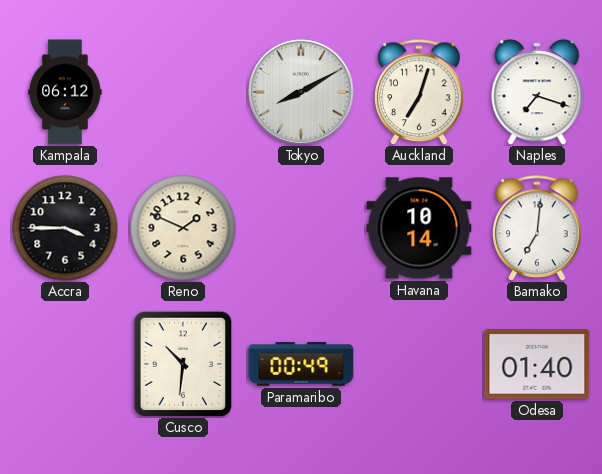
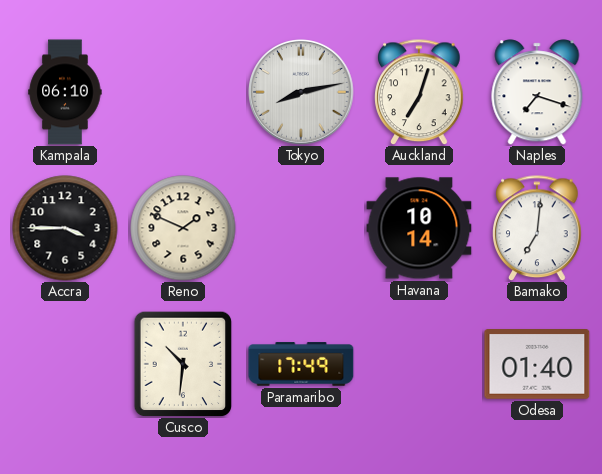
Kampala: 06:12 -> 06:10 (65, 92)
Tokyo: 8:10 -> 8:13 (302, 93)
Paramaribo: 00:49 -> 17:49 (301, 364)
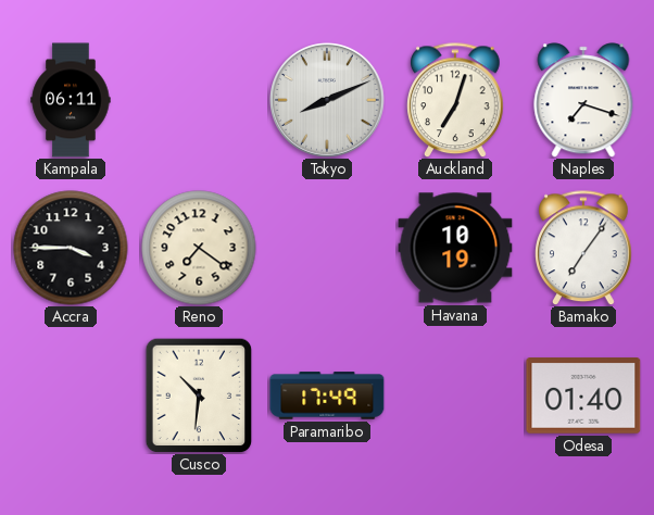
Kampala: 06:10 -> 06:11 (71, 100)
Tokyo: 8:13 -> 8:11 (328, 101)
Reno: 1:49 -> 7:21 (199, 248)
Havana: 10:14 -> 10:19 (455, 248)
Bamako: 7:01 -> 7:06 (583, 248)
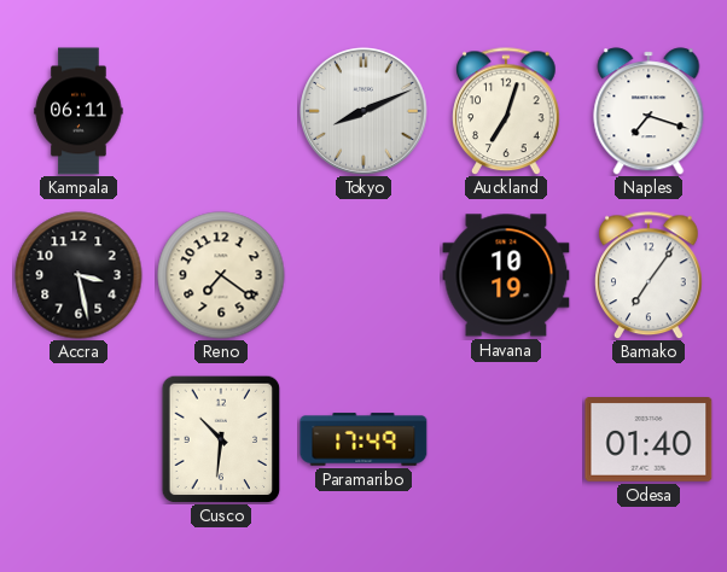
Accra: 3:45 -> 3:28 (78, 275)
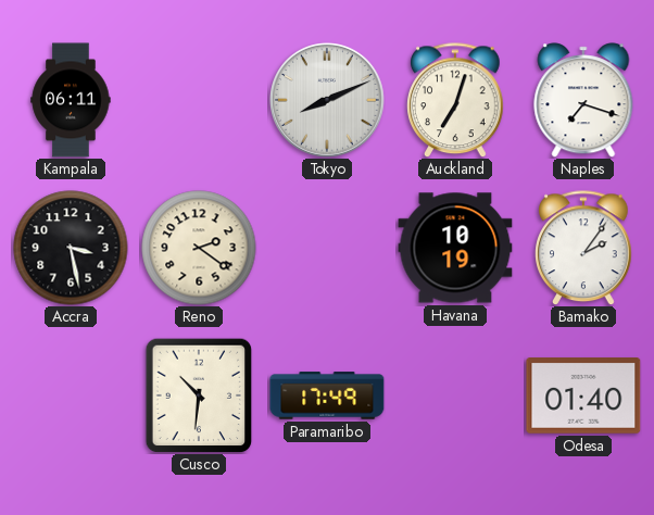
Reno: 7:21 -> 2:21 (199, 248)
Bamako: 7:06 -> 2:06 (583, 248)
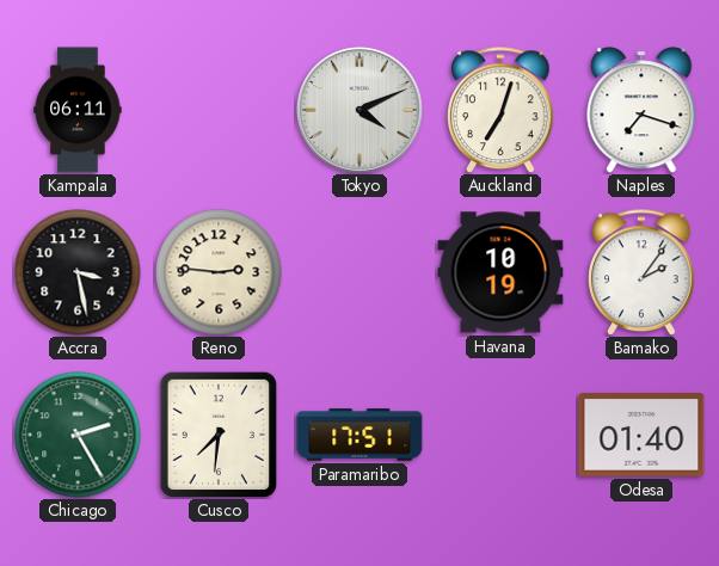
Tokyo: 8:11 -> 4:11 (361, 111)
Reno: 2:21 -> 2:46 (219, 272)
Chicago: none -> 2:25 (78, 435)
Cusco: 10:31 -> 7:31 (219, 435)
Paramaribo: 17:49 -> 17:51 (359, 435)
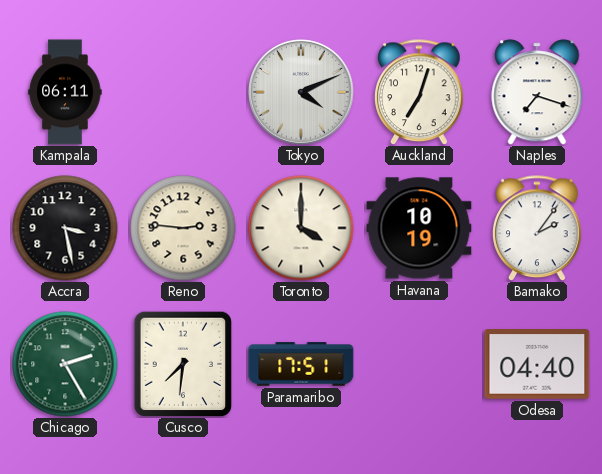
Toronto: none -> 4:00 (301, 228)
Odesa: 01:40 -> 04:40 (537, 365)
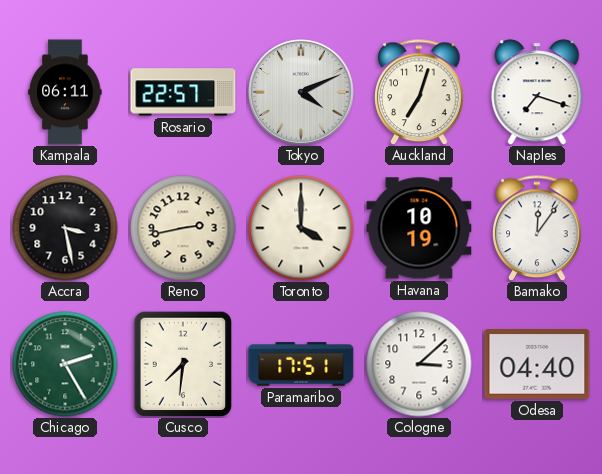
Rosario: none -> 22:57 (183, 92)
Reno: 2:46 -> 2:43 (183, 228)
Bamako: 2:06 -> 12:06 (537, 228)
Cologne: none -> 3:08 (419, 364)
